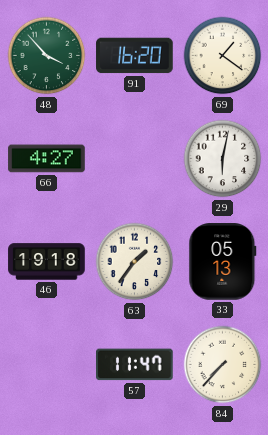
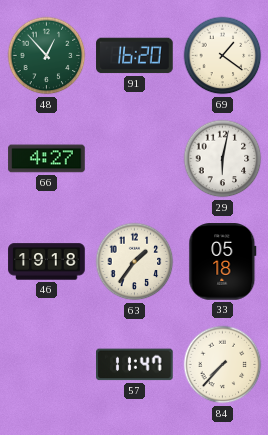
48: 3:53 -> 12:53 (47, 56)
33: 05:13 -> 05:18 (223, 262)
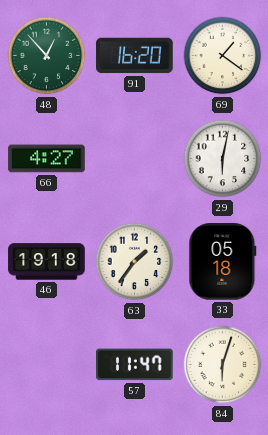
84: 7:37 -> 6:03 (223, 365)
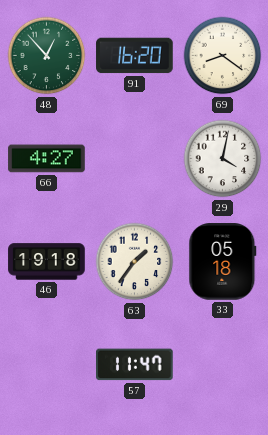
69: 1:21 -> 8:21 (223, 56)
29: 6:02 -> 4:02 (223, 159)
84: 6:03 -> none (223, 365)
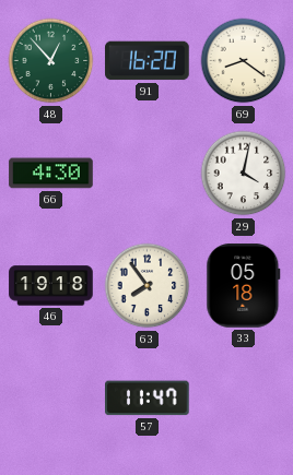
66: 4:27 -> 4:30 (51, 174)
63: 1:36 -> 7:54 (148, 286)
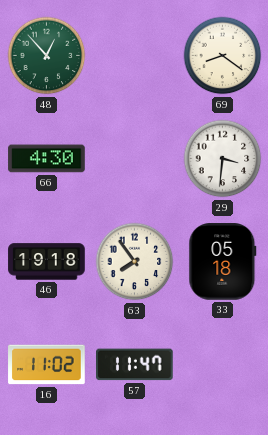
91: 16:20 -> none (148, 61)
29: 4:02 -> 3:31 (223, 159)
16: none -> 11:02 (47, 365)
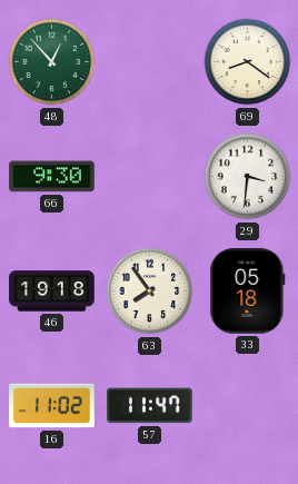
66: 4:30 -> 9:30 (52, 177)
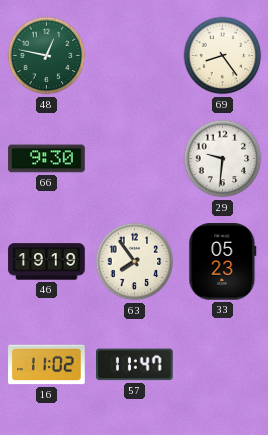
48: 12:53 -> 12:47 (47, 56)
69: 8:21 -> 8:24 (223, 56)
29: 3:31 -> 9:31 (223, 159)
46: 19:18 -> 19:19 (47, 262)
33: 05:18 -> 05:23 (223, 262)
